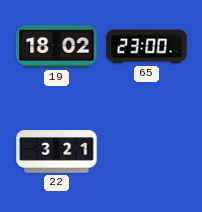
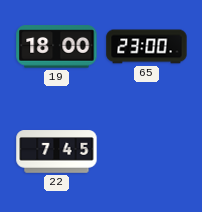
19: 18:02 -> 18:00 (57, 47)
22: 3:21 -> 7:45 (57, 152)
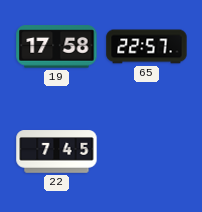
19: 18:00 -> 17:58 (57, 47)
65: 23:00 -> 22:57 (147, 47)
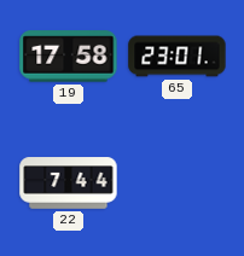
65: 22:57 -> 23:01 (178, 57)
22: 7:45 -> 7:44 (69, 184)
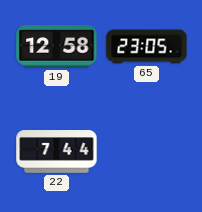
19: 17:58 -> 12:58 (57, 47)
65: 23:01 -> 23:05 (147, 47)
